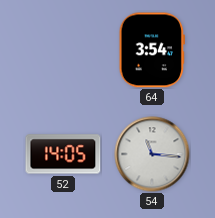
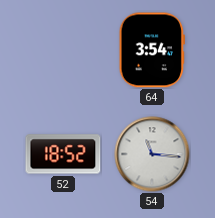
52: 14:05 -> 18:52 (63, 154)
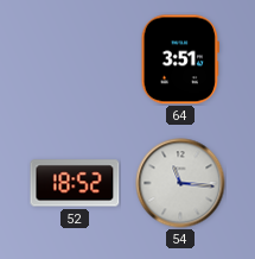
64: 3:54 -> 3:51 (180, 59)
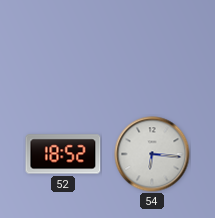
64: 3:51 -> none (180, 59)
54: 11:16 -> 6:16 (152, 154)
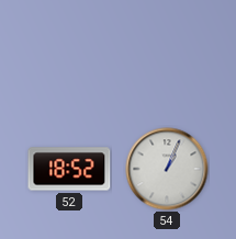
54: 6:16 -> 1:04 (167, 169)
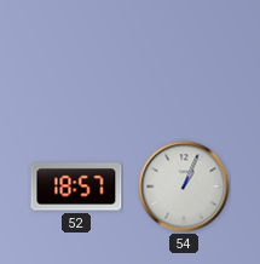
52: 18:52 -> 18:57 (76, 186)
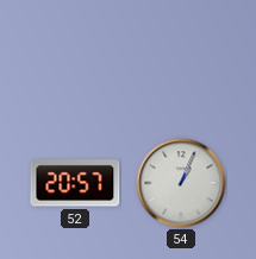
52: 18:57 -> 20:57 (75, 183)
